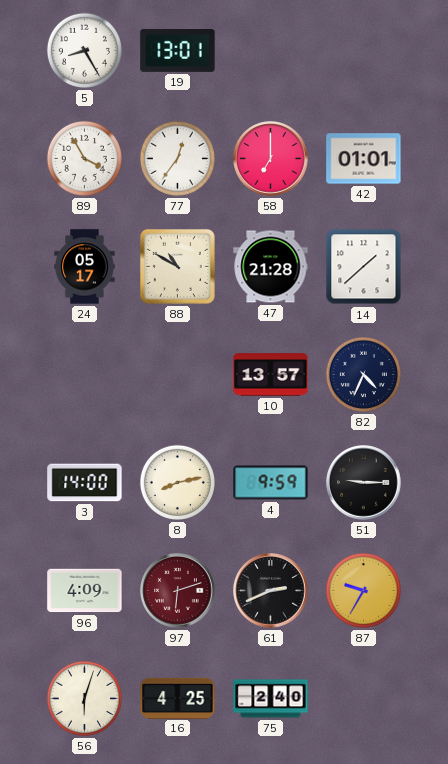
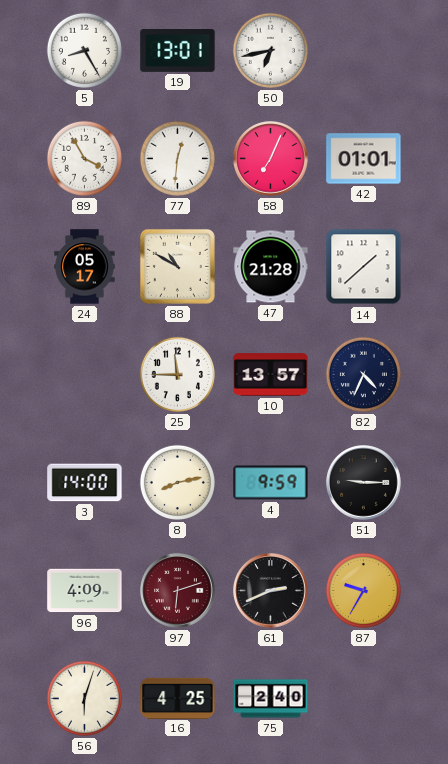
50: none -> 6:43 (270, 50)
77: 12:36 -> 12:31 (177, 158)
58: 7:00 -> 7:04 (271, 159)
25: none -> 11:45 (177, 374)
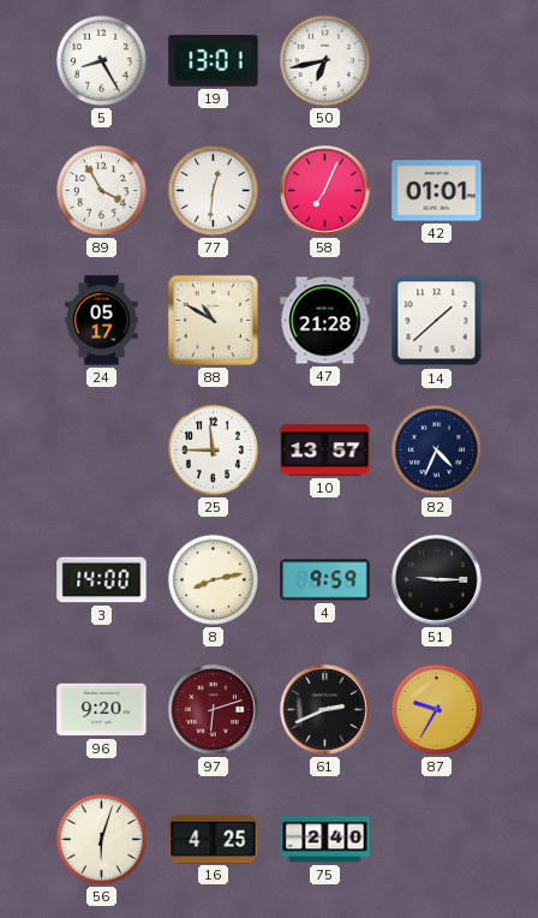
96: 4:09 -> 9:20 (102, 710)
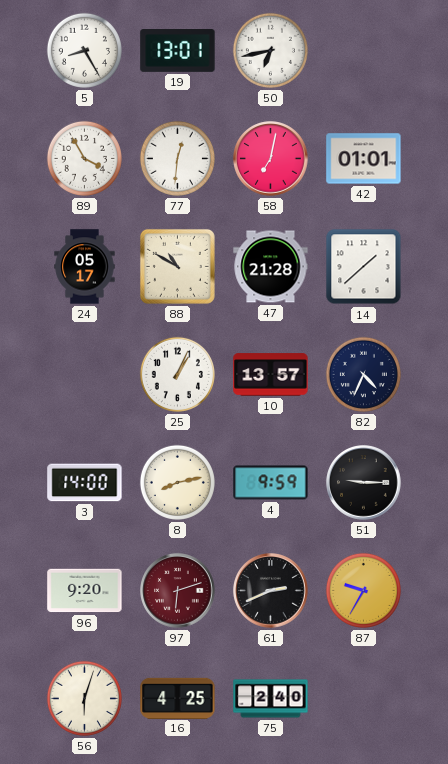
58: 7:04 -> 7:02 (271, 159)
25: 11:45 -> 1:04 (177, 374)
